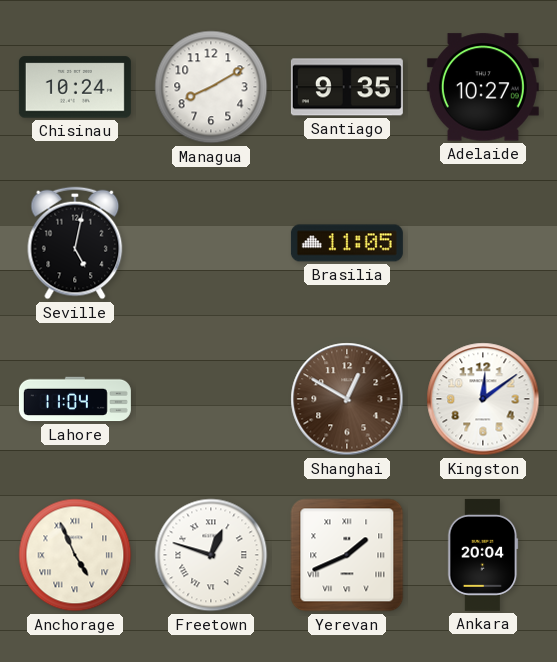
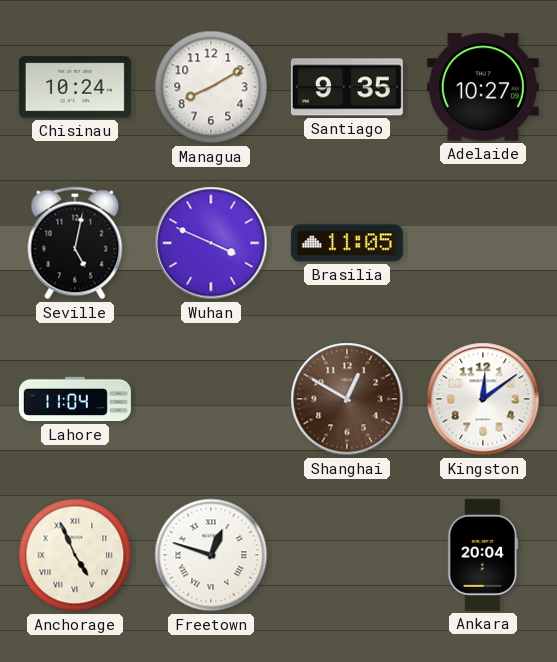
Wuhan: none -> 3:49 (211, 243)
Yerevan: 1:41 -> none (347, 555)
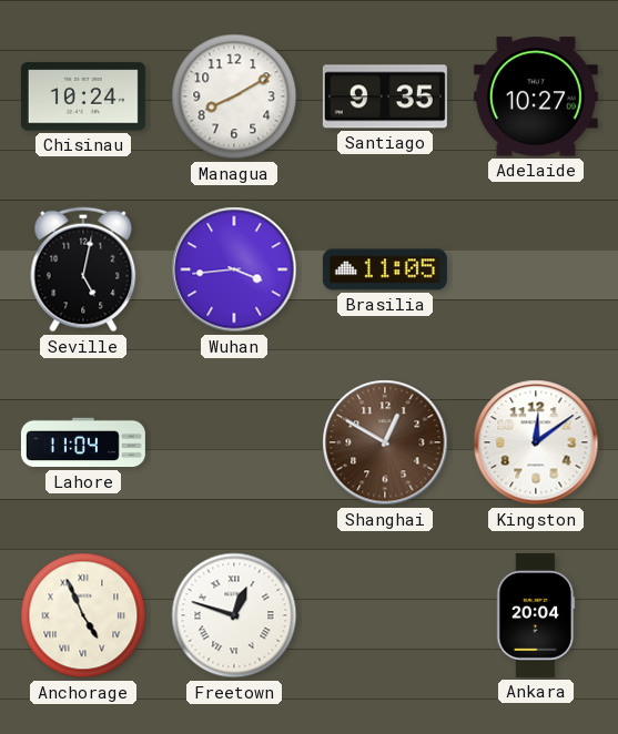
Wuhan: 3:49 -> 3:44 (234, 269)
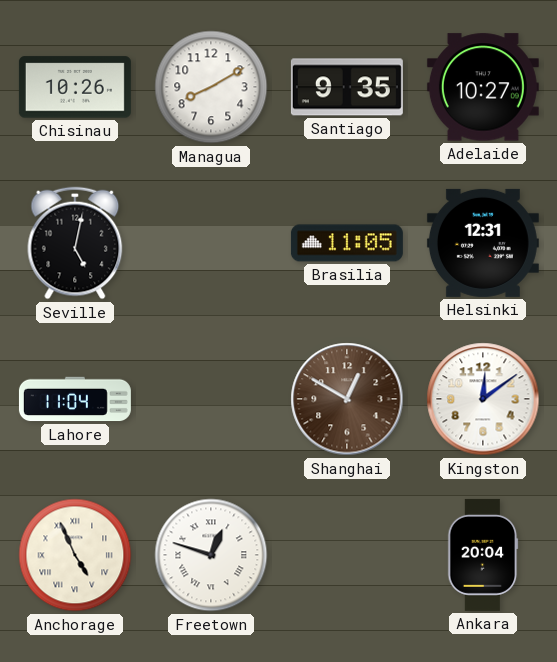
Chisinau: 10:24 -> 10:26 (75, 87)
Wuhan: 3:44 -> none (234, 269)
Helsinki: none -> 12:31 (483, 243)
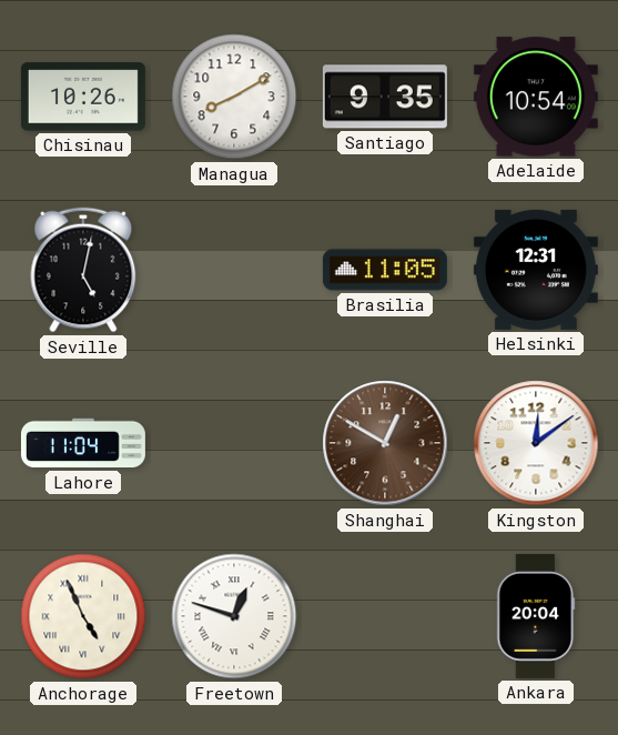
Adelaide: 10:27 -> 10:54 (536, 97)
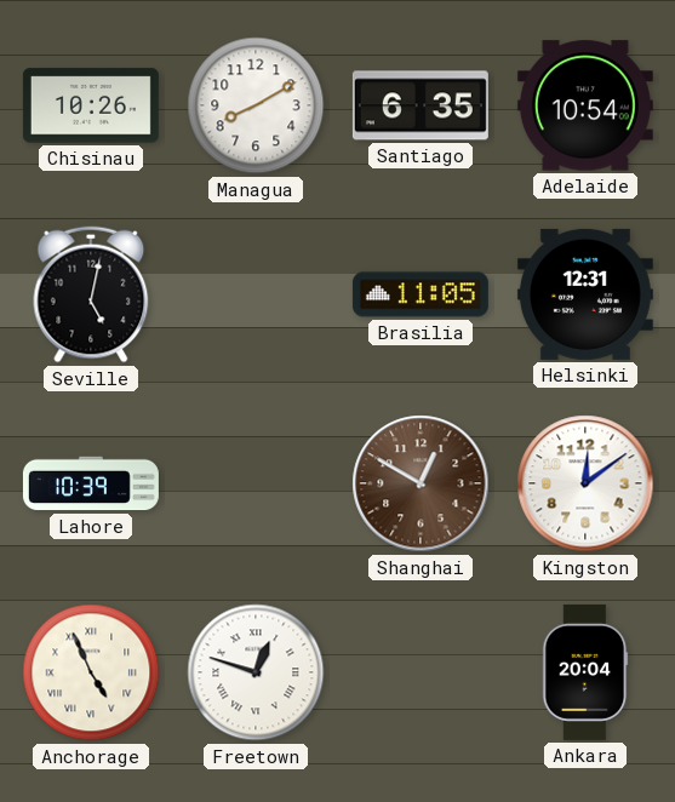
Santiago: 9:35 -> 6:35 (421, 105)
Lahore: 11:04 -> 10:39 (91, 483)
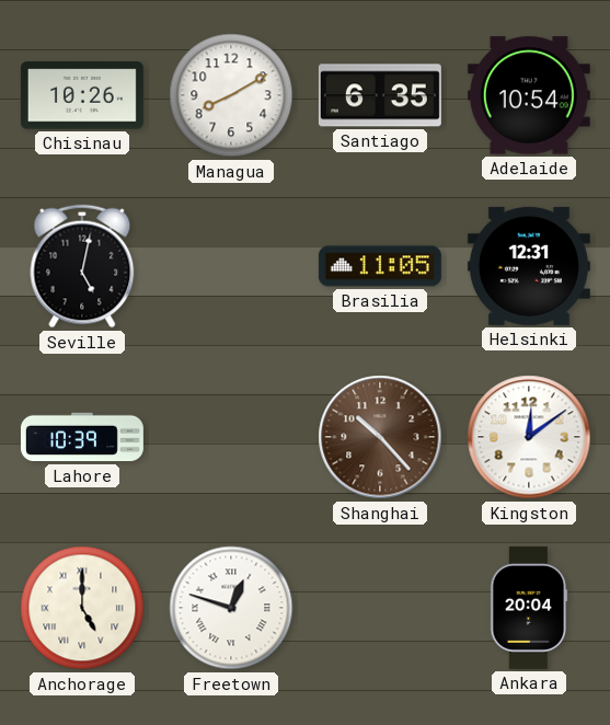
Shanghai: 12:50 -> 10:23 (380, 437)
Anchorage: 4:56 -> 5:00 (82, 608)
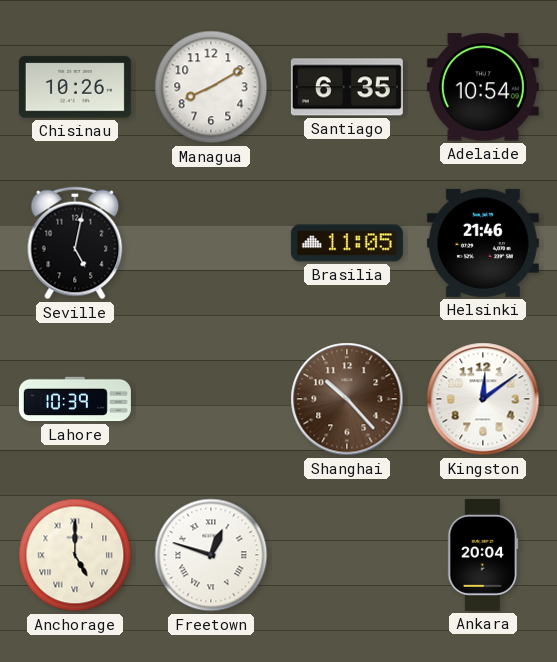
Helsinki: 12:31 -> 21:46 (483, 243)
